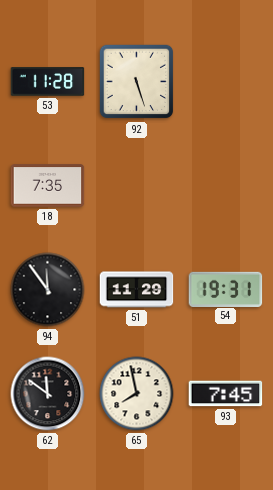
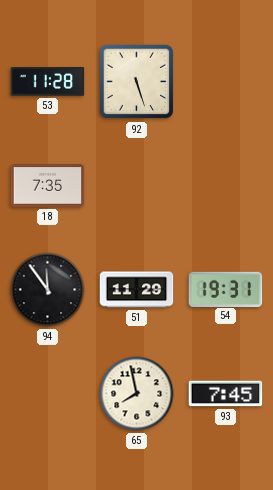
62: 11:51 -> none (48, 394)
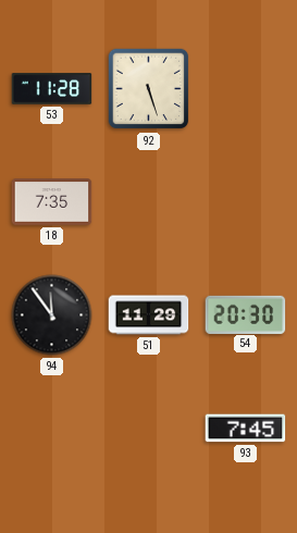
54: 19:31 -> 20:30 (246, 314)
65: 7:58 -> none (137, 394)
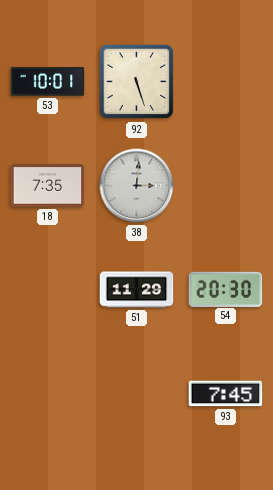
53: 11:28 -> 10:01 (48, 82)
38: none -> 3:01 (137, 186)
94: 11:54 -> none (52, 315)
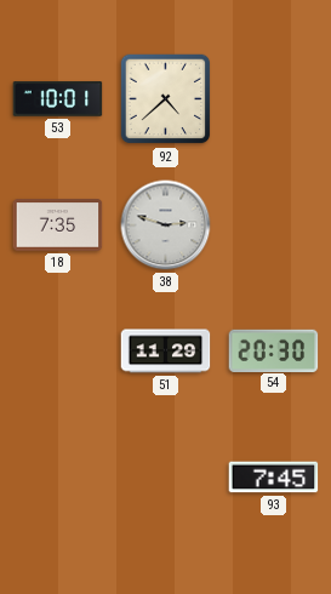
92: 5:27 -> 4:38 (166, 99)
38: 3:01 -> 2:48 (166, 225)
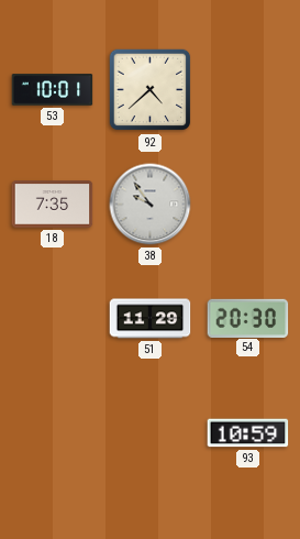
38: 2:48 -> 9:54 (151, 205)
93: 7:45 -> 10:59 (248, 433)
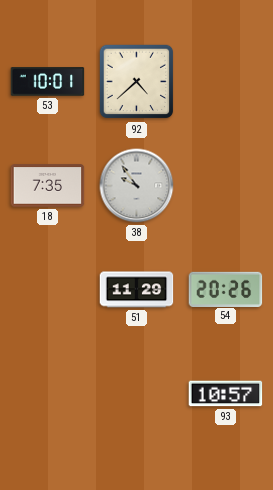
54: 20:30 -> 20:26 (226, 289)
93: 10:59 -> 10:57 (226, 394)
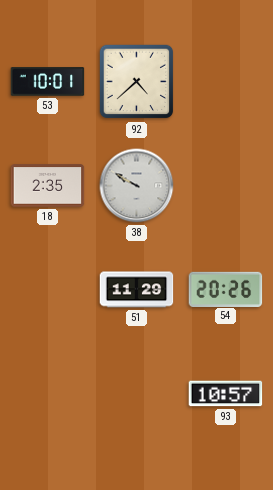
18: 7:35 -> 2:35 (48, 186)
38: 9:54 -> 9:50 (137, 186)
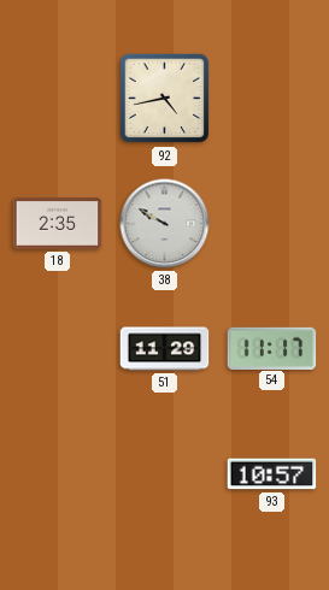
53: 10:01 -> none (48, 82)
92: 4:38 -> 4:43 (165, 99)
54: 20:26 -> 11:17 (272, 348)
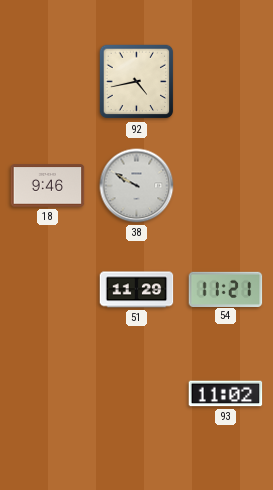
18: 2:35 -> 9:46 (48, 186)
54: 11:17 -> 11:21 (226, 289)
93: 10:57 -> 11:02 (226, 394)
